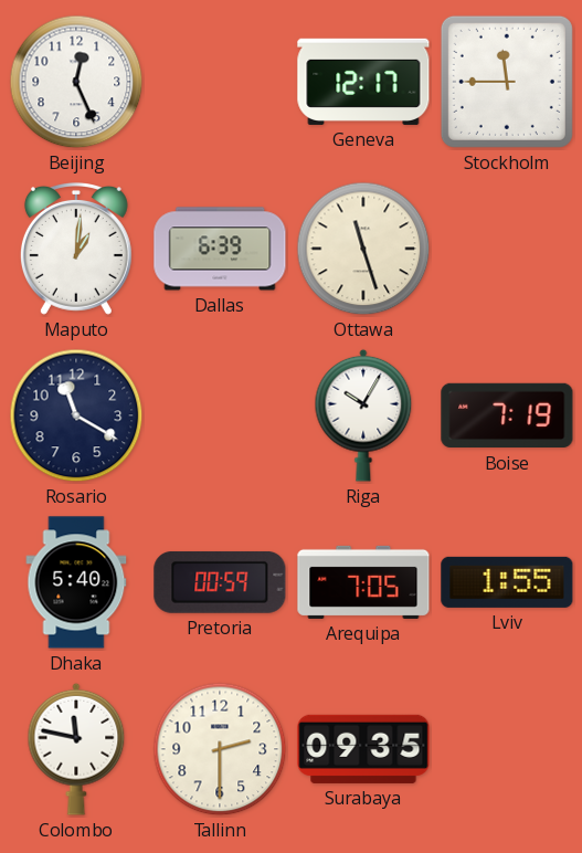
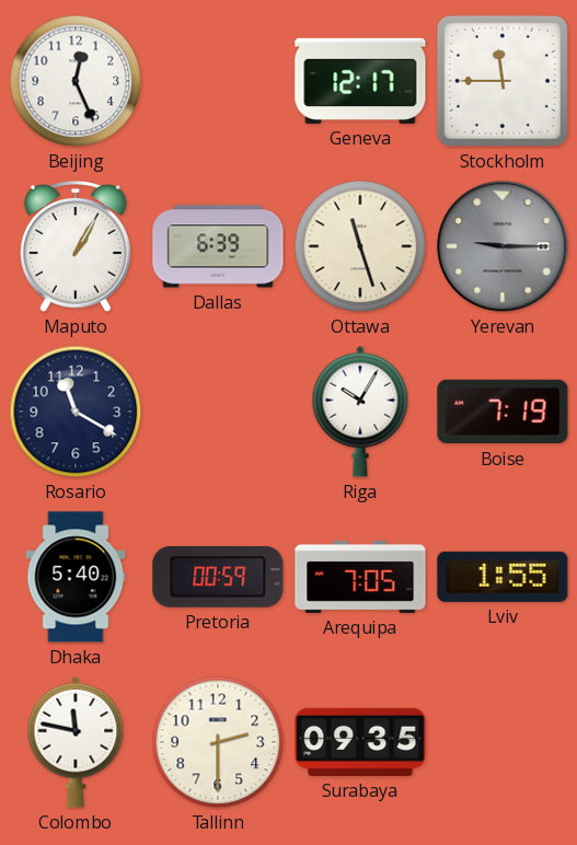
Maputo: 1:01 -> 1:05 (76, 247)
Yerevan: none -> 9:15 (503, 246)
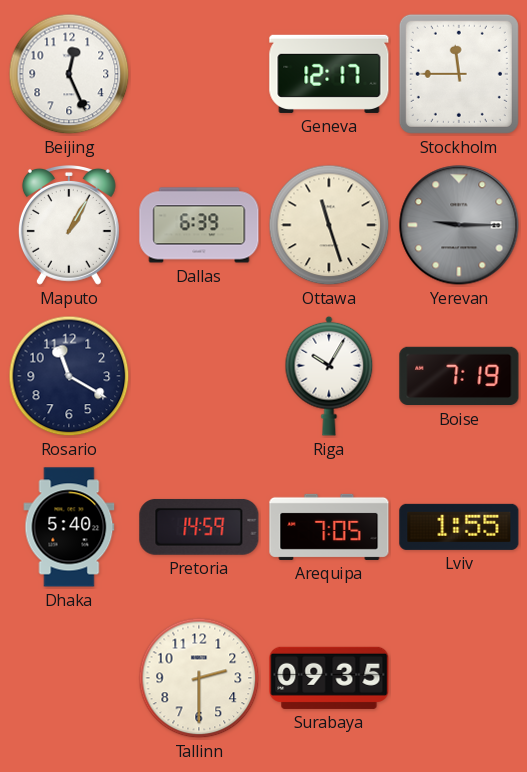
Pretoria: 00:59 -> 14:59 (199, 527)
Colombo: 11:47 -> none (76, 742)
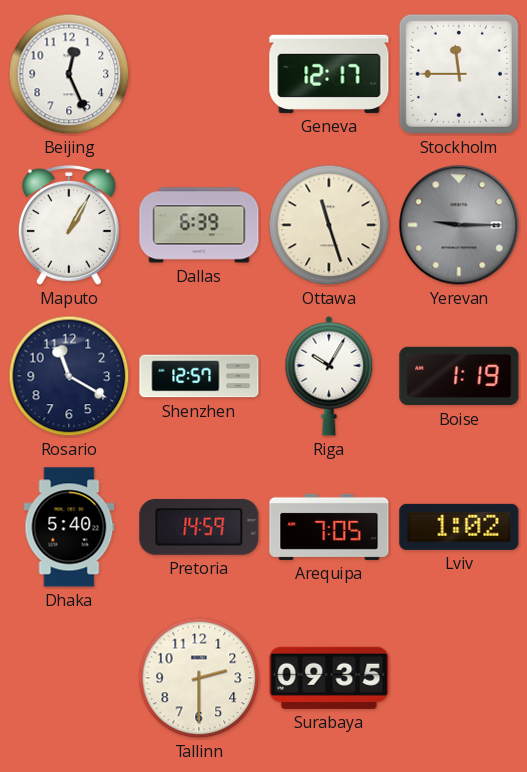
Shenzhen: none -> 12:57 (199, 376)
Boise: 7:19 -> 1:19 (459, 376)
Lviv: 1:55 -> 1:02 (459, 527)
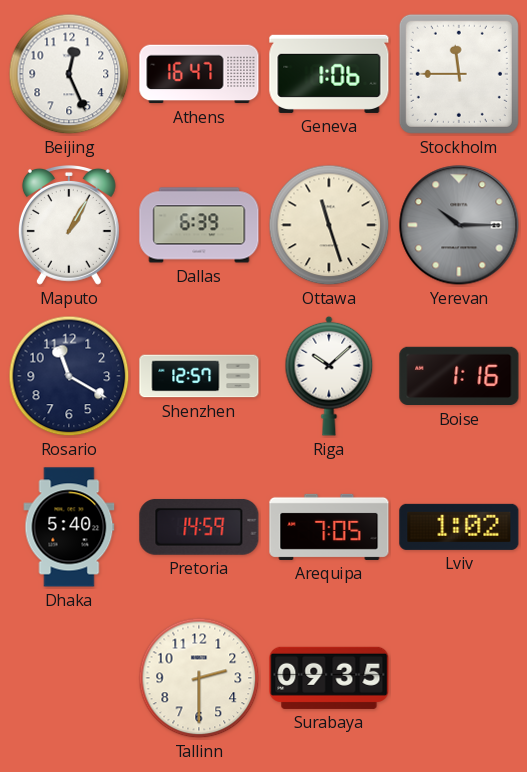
Athens: none -> 16:47 (199, 74)
Geneva: 12:17 -> 1:06 (329, 74)
Yerevan: 9:15 -> 10:15 (459, 225)
Riga: 10:05 -> 10:08 (329, 376)
Boise: 1:19 -> 1:16 (459, 376)
